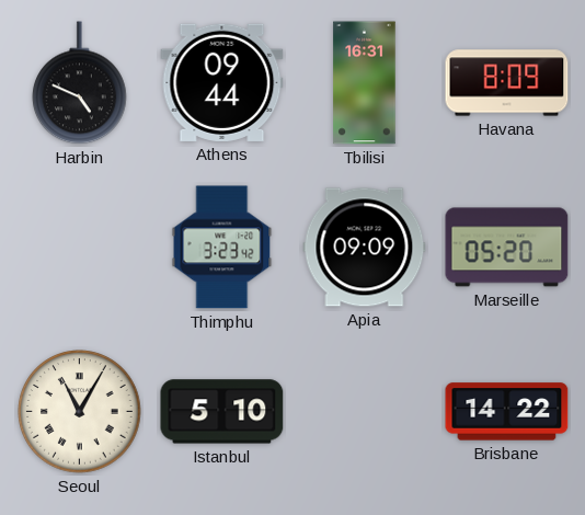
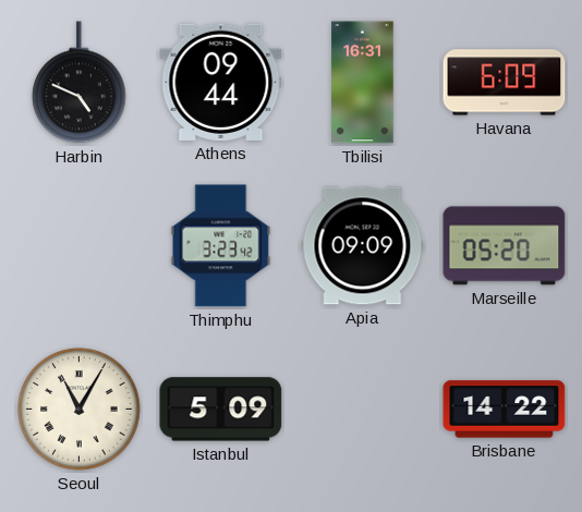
Havana: 8:09 -> 6:09 (505, 83)
Istanbul: 5:10 -> 5:09 (221, 410)
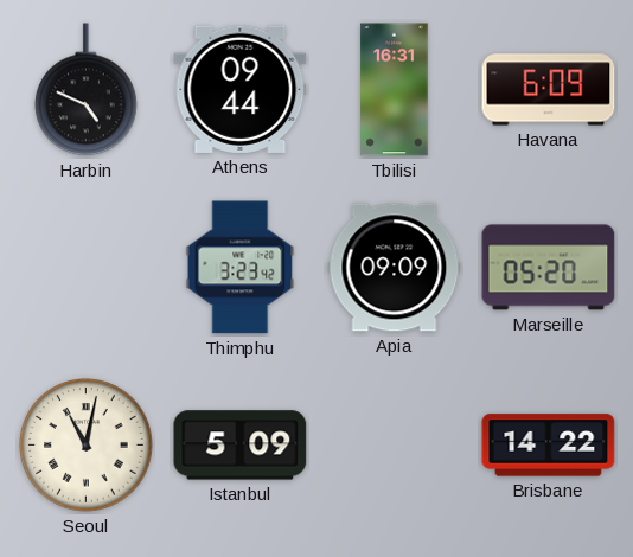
Seoul: 11:05 -> 11:02 (87, 446)
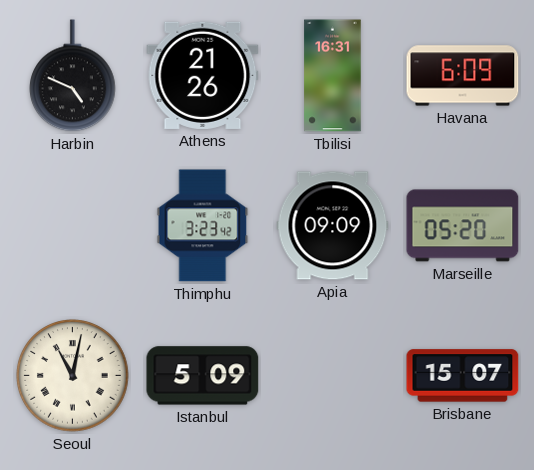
Athens: 09:44 -> 21:26 (203, 75)
Brisbane: 14:22 -> 15:07 (463, 376)
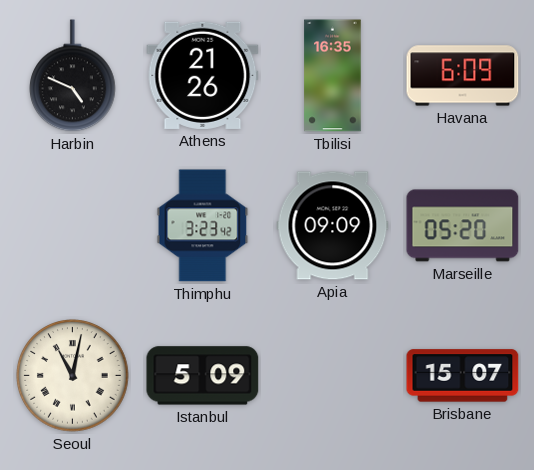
Tbilisi: 16:31 -> 16:35 (333, 76)
